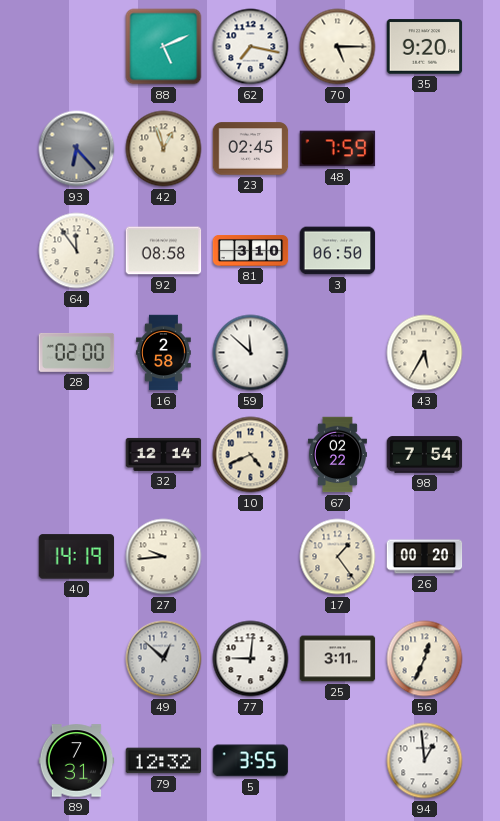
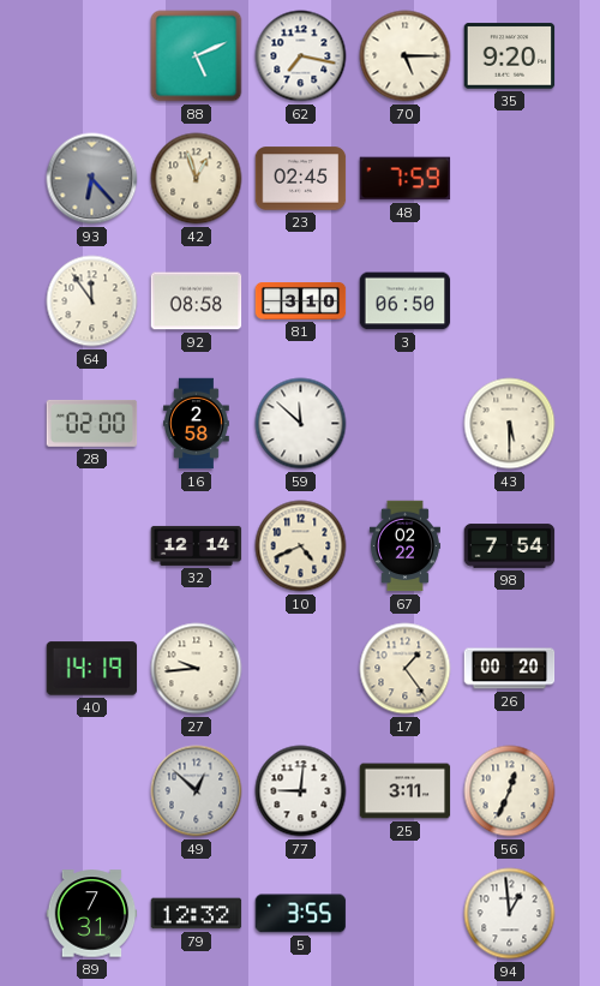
43: 5:35 -> 5:30 (510, 424)
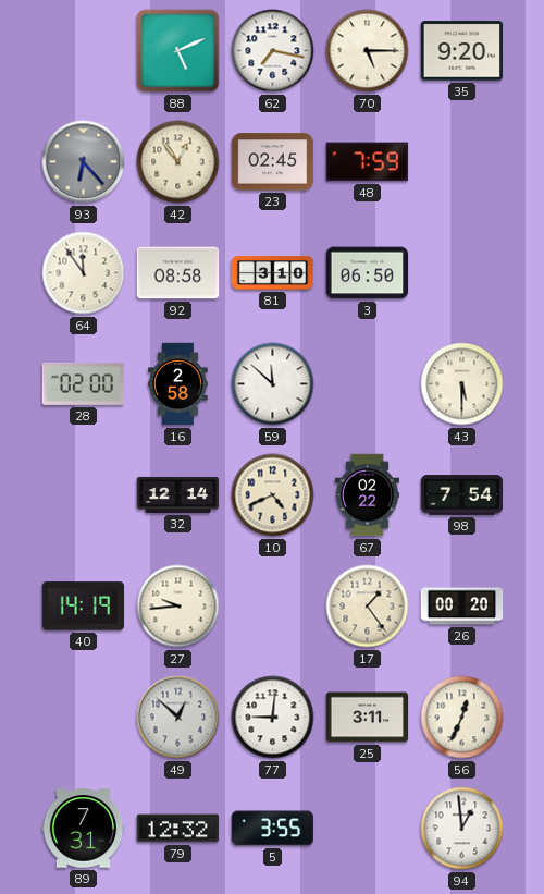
42: 12:57 -> 12:54 (178, 162)
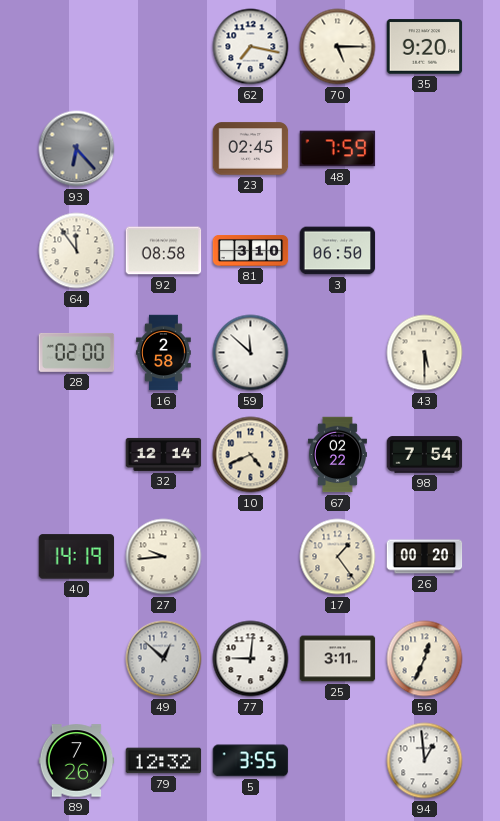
88: 5:11 -> none (178, 51)
42: 12:54 -> none (178, 162)
89: 7:31 -> 7:26 (77, 761)
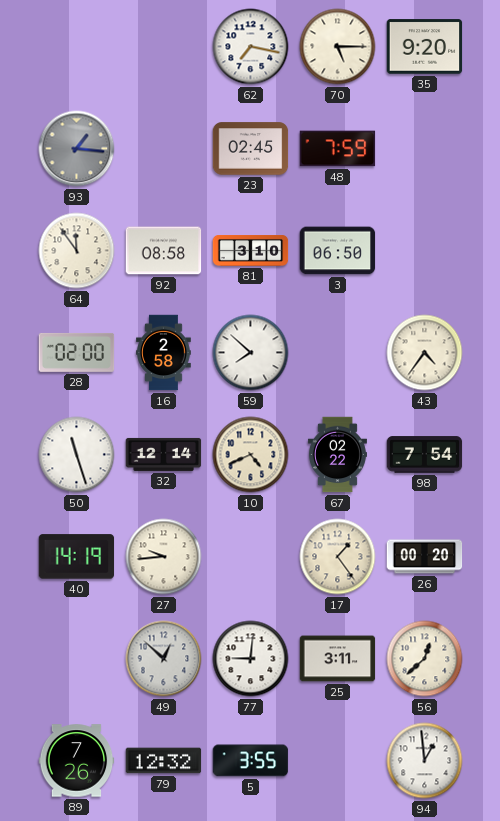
93: 6:23 -> 1:16 (77, 149)
59: 11:52 -> 7:52 (251, 353)
43: 5:30 -> 4:36 (425, 353)
50: none -> 11:27 (77, 455)
56: 12:34 -> 12:38 (425, 659)
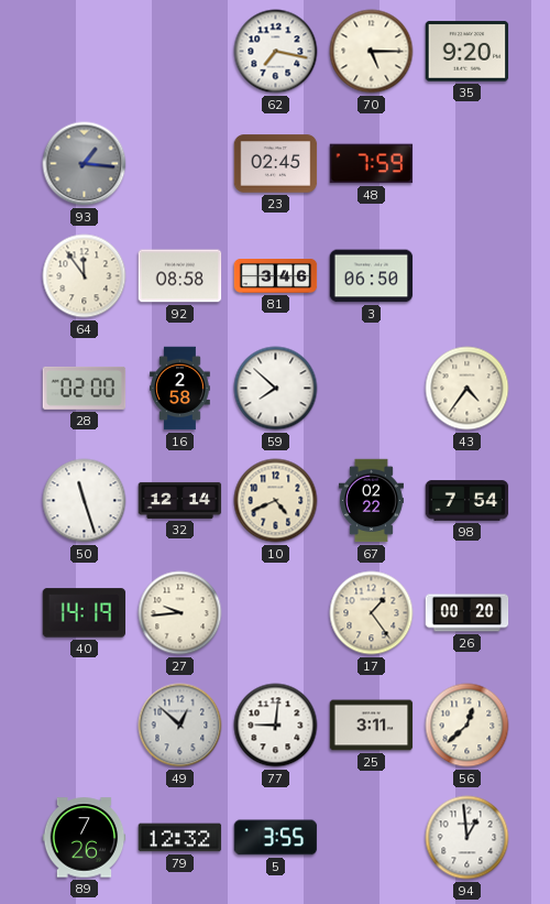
81: 3:10 -> 3:46 (276, 276)
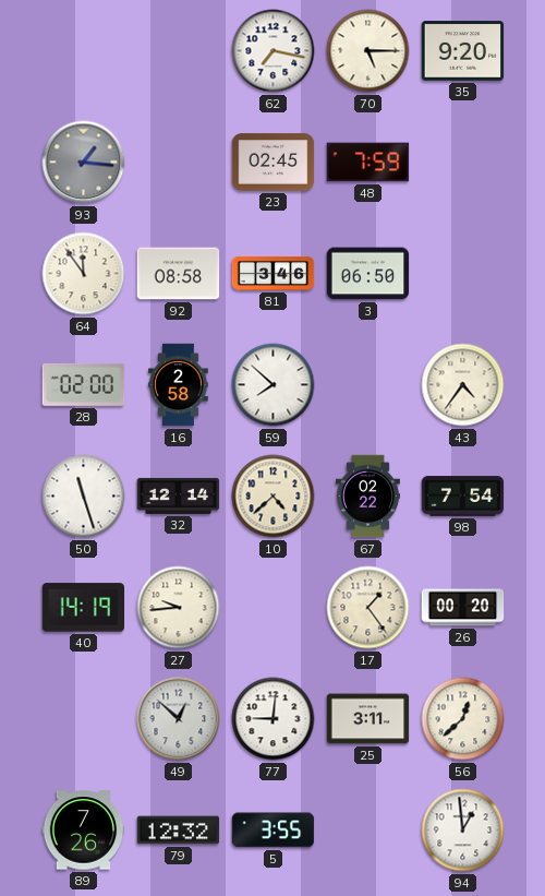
10: 4:41 -> 4:38 (274, 497)
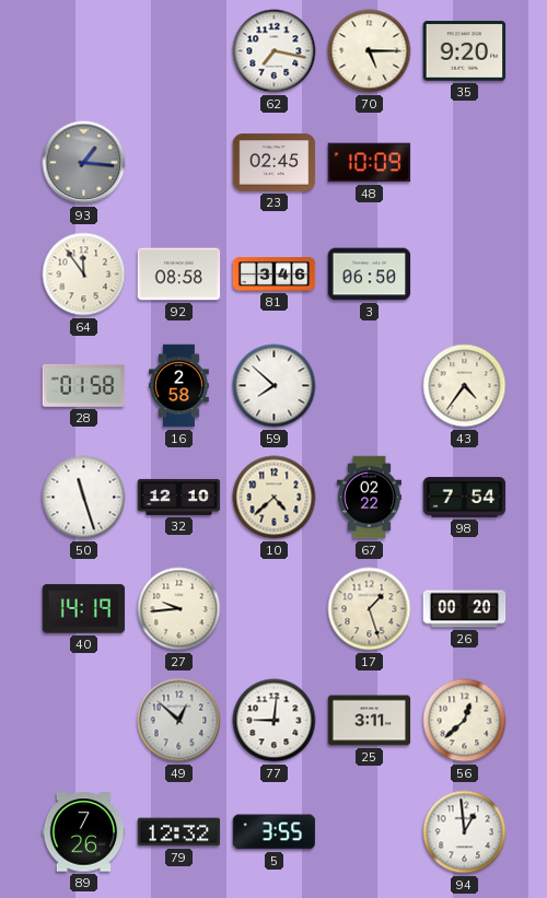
48: 7:59 -> 10:09 (370, 163)
28: 02:00 -> 01:58 (84, 385)
32: 12:14 -> 12:10 (179, 497)
17: 1:24 -> 1:27 (370, 609)
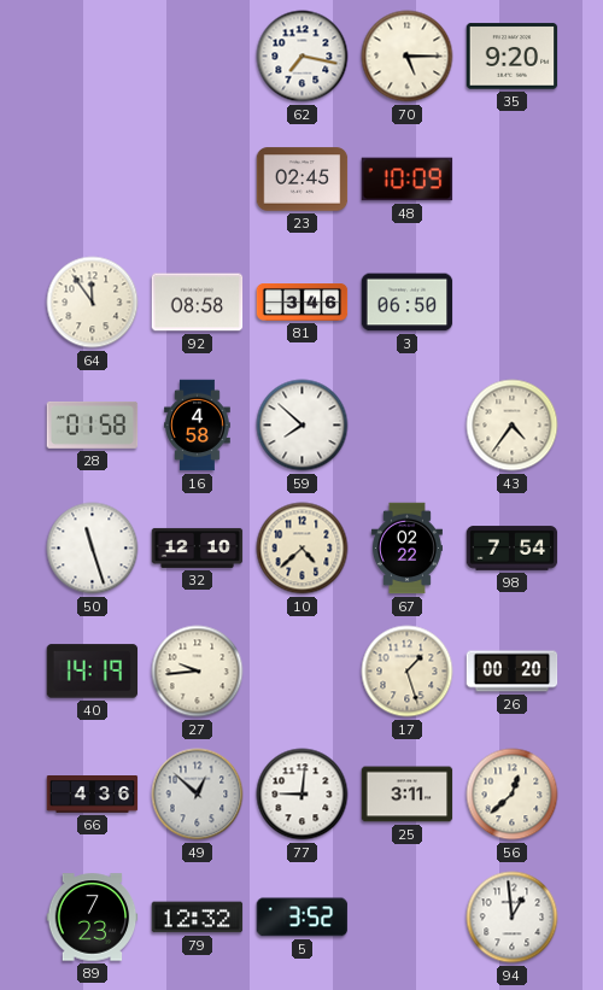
93: 1:16 -> none (84, 163)
16: 2:58 -> 4:58 (198, 426)
66: none -> 4:36 (93, 795)
89: 7:26 -> 7:23 (93, 918)
5: 3:55 -> 3:52 (303, 918)
